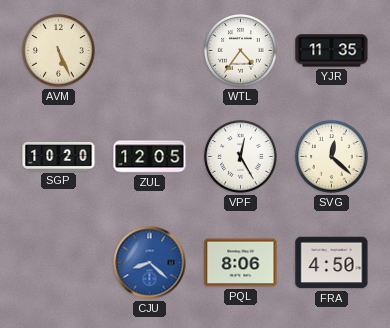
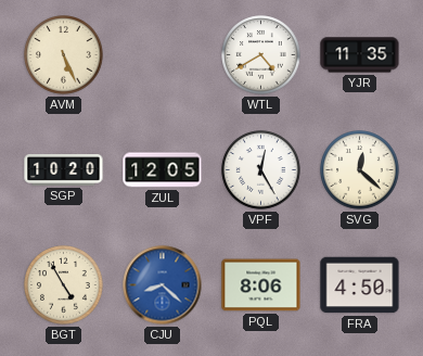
WTL: 4:36 -> 4:40 (261, 55)
BGT: none -> 4:55 (64, 285)
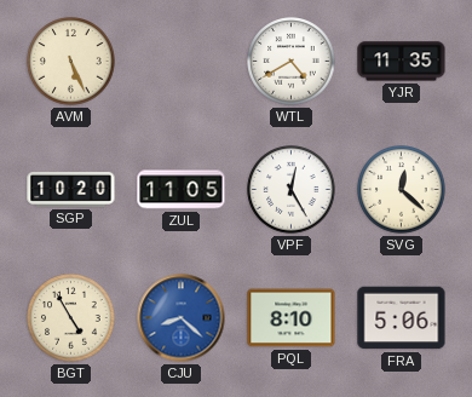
ZUL: 12:05 -> 11:05 (182, 190)
PQL: 8:06 -> 8:10 (292, 318)
FRA: 4:50 -> 5:06 (402, 318)
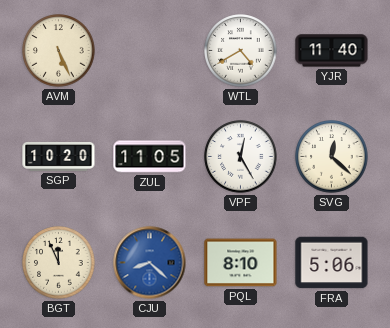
YJR: 11:35 -> 11:40 (332, 51)
BGT: 4:55 -> 11:56 (59, 263)
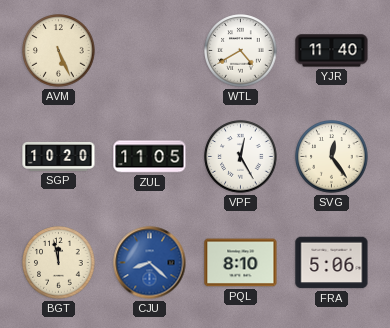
SVG: 12:22 -> 12:24 (332, 157)
BGT: 11:56 -> 11:58 (59, 263)
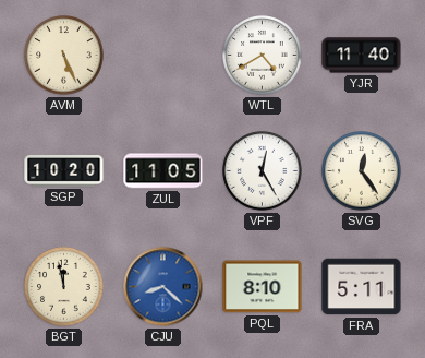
FRA: 5:06 -> 5:11 (362, 287)
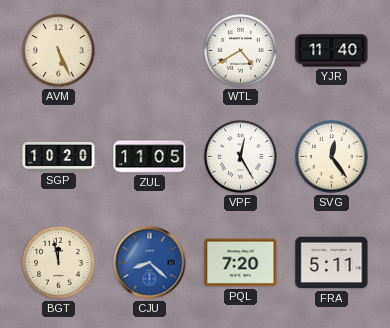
PQL: 8:10 -> 7:20 (241, 263)
